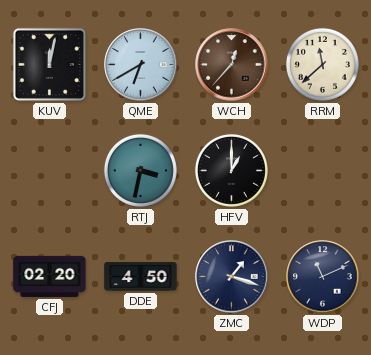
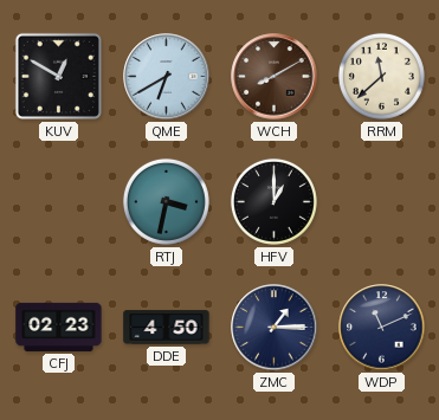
KUV: 12:02 -> 12:50 (58, 76)
WCH: 12:37 -> 8:10 (275, 77)
CFJ: 02:20 -> 02:23 (59, 327)
ZMC: 1:18 -> 1:15 (275, 328)
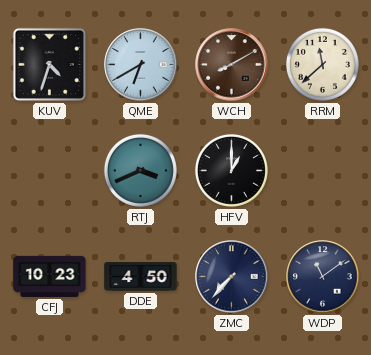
KUV: 12:50 -> 4:33 (49, 64)
RTJ: 3:32 -> 3:41 (140, 170)
CFJ: 02:23 -> 10:23 (50, 276)
ZMC: 1:15 -> 7:37 (232, 277)
WDP: 11:11 -> 11:09 (323, 277)
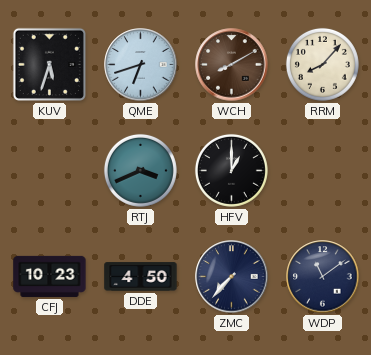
KUV: 4:33 -> 5:33 (49, 64)
QME: 6:40 -> 6:42 (141, 65)
RRM: 11:38 -> 8:07 (322, 64)
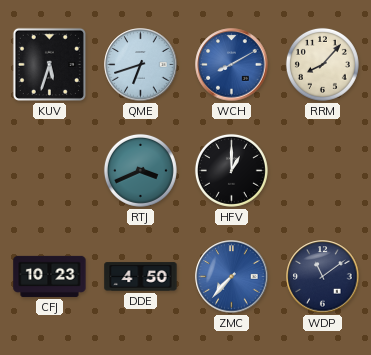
WCH dial: brown -> blue (232, 65)
ZMC dial: navy -> blue (232, 277)
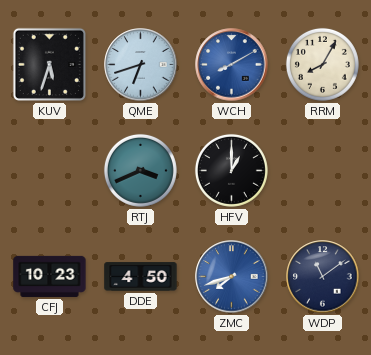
RRM: 8:07 -> 8:05 (322, 64)
ZMC: 7:37 -> 7:42 (232, 277)
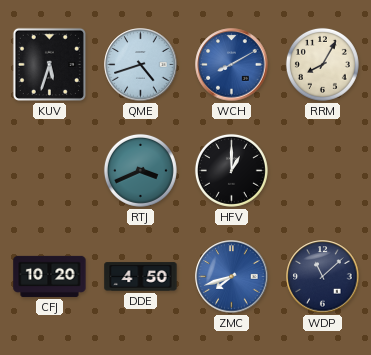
QME: 6:42 -> 4:42 (141, 65)
CFJ: 10:23 -> 10:20 (50, 276)
WDP: 11:09 -> 11:08 (323, 277)
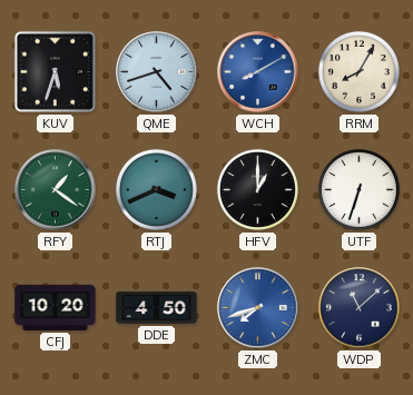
RFY: none -> 1:21 (56, 190)
UTF: none -> 6:33 (358, 189)
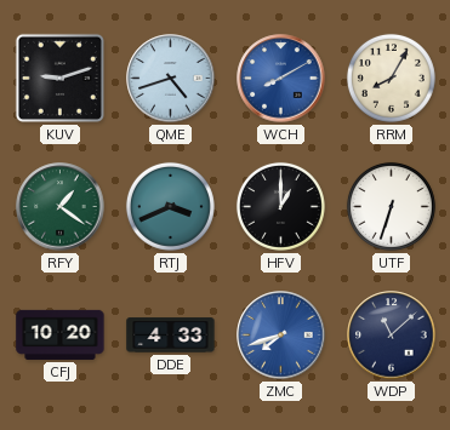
KUV: 5:33 -> 9:12 (59, 78)
DDE: 4:50 -> 4:33 (171, 336)
